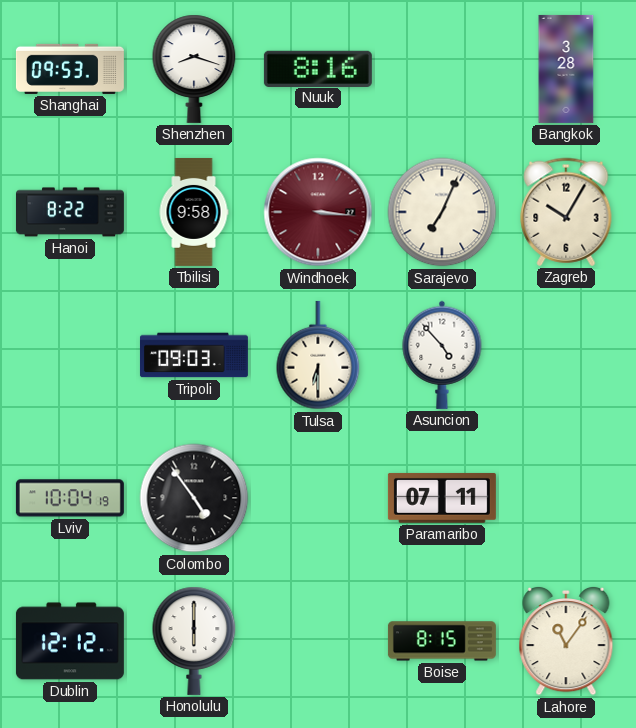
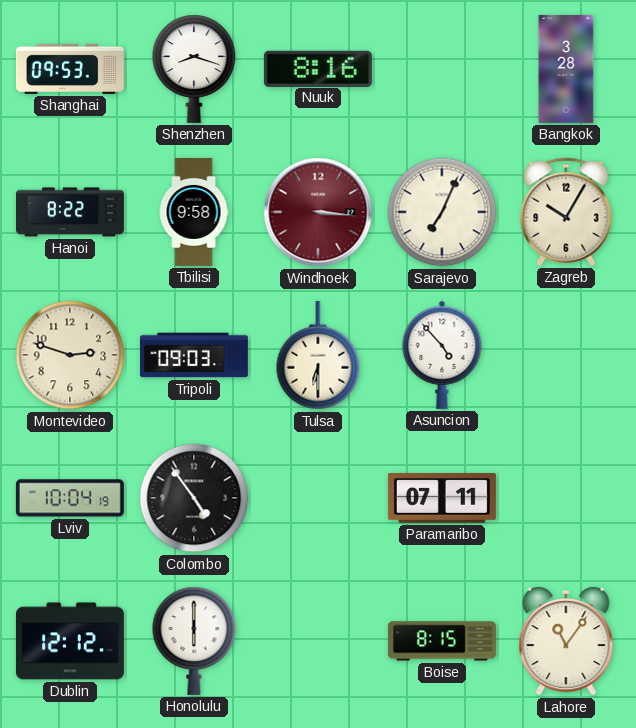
Montevideo: none -> 2:48 (70, 355)
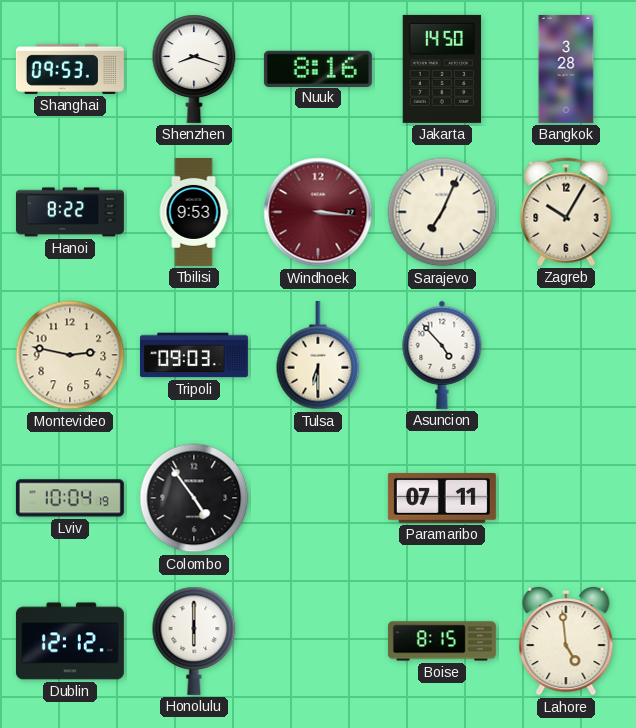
Jakarta: none -> 14:50 (442, 69)
Tbilisi: 9:58 -> 9:53 (194, 212)
Montevideo: 2:48 -> 2:47 (70, 355)
Lahore: 11:06 -> 4:59 (566, 641)
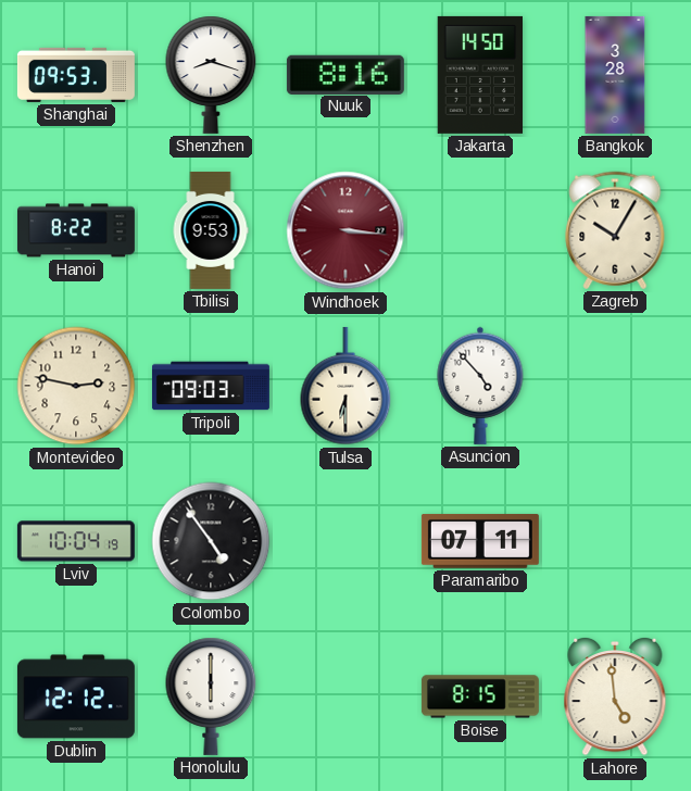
Sarajevo: 7:04 -> none (442, 212)
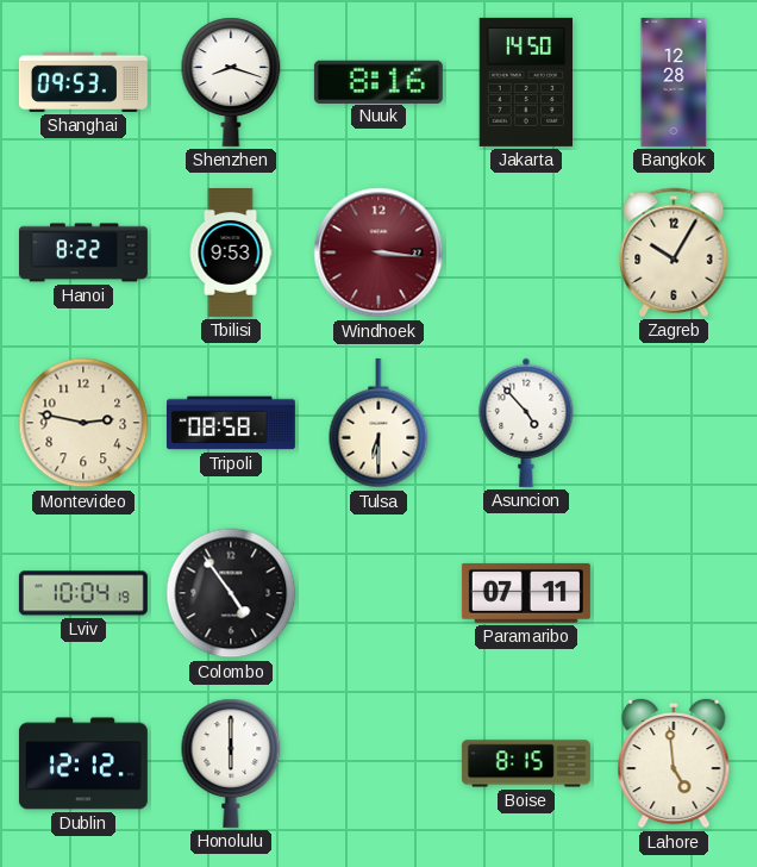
Bangkok: 3:28 -> 12:28 (674, 82)
Tripoli: 09:03 -> 08:58 (231, 423)
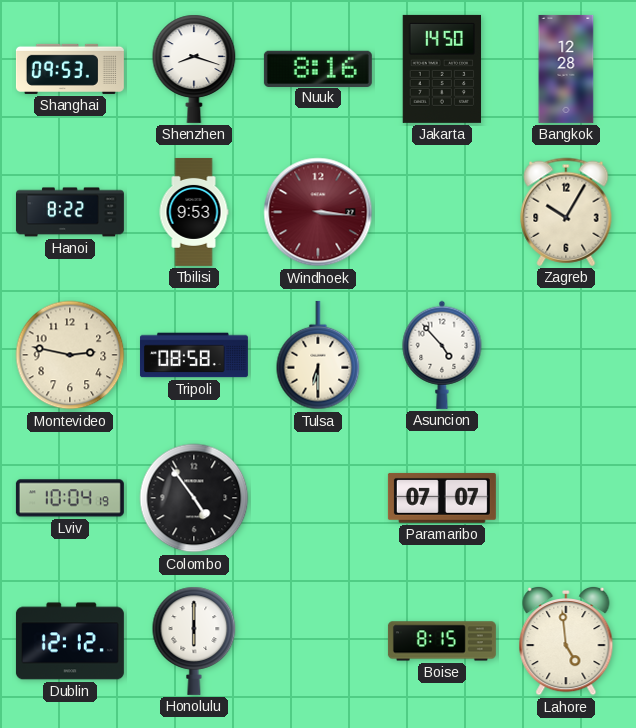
Paramaribo: 07:11 -> 07:07 (442, 498)
